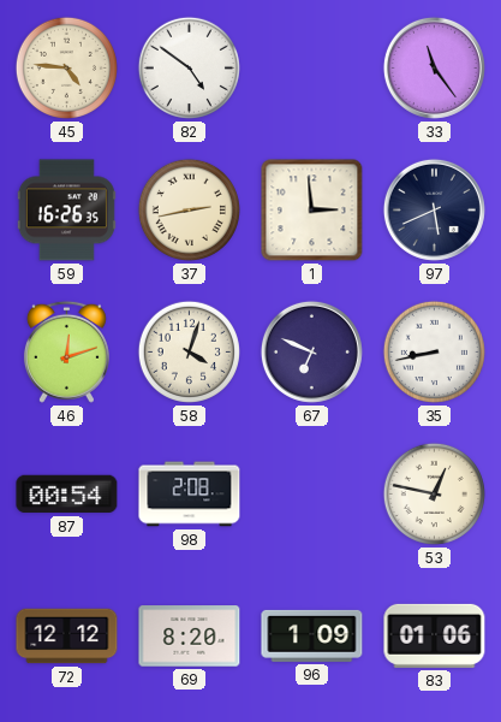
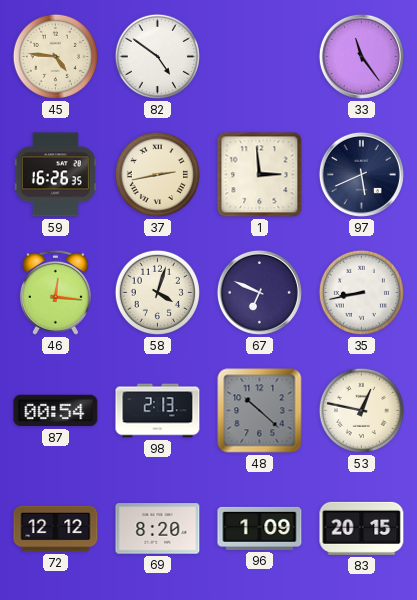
46: 12:12 -> 12:16 (55, 292)
98: 2:08 -> 2:13 (158, 411)
48: none -> 10:22 (260, 411)
83: 01:06 -> 20:15 (362, 528)
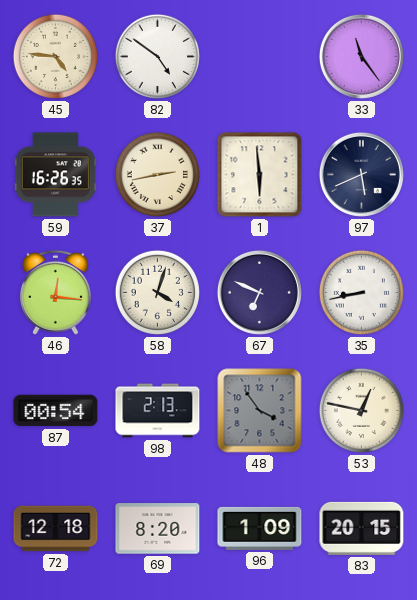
1: 2:59 -> 5:59 (260, 175)
48: 10:22 -> 3:54 (260, 411)
72: 12:12 -> 12:18 (56, 529)
